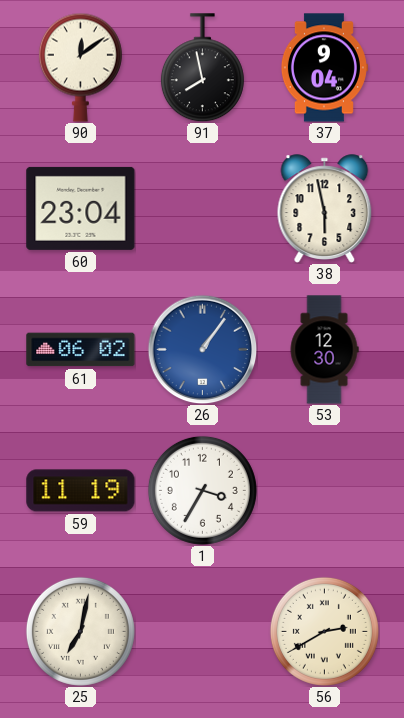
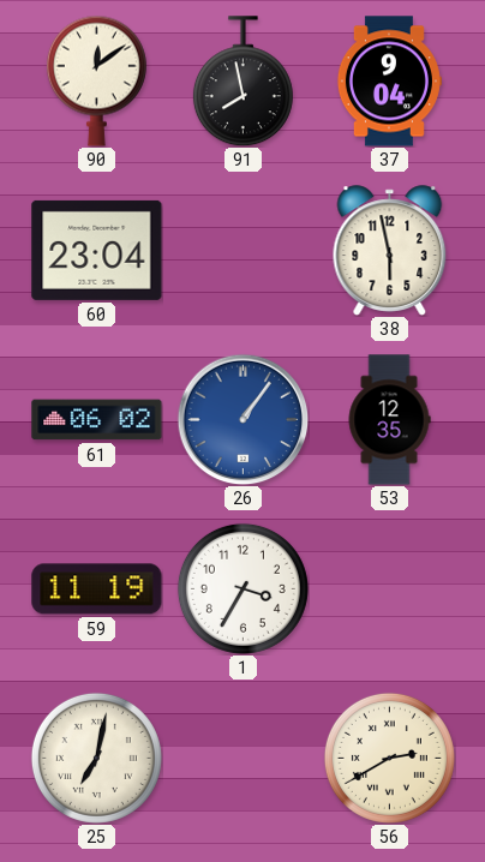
53: 12:30 -> 12:35 (389, 420)
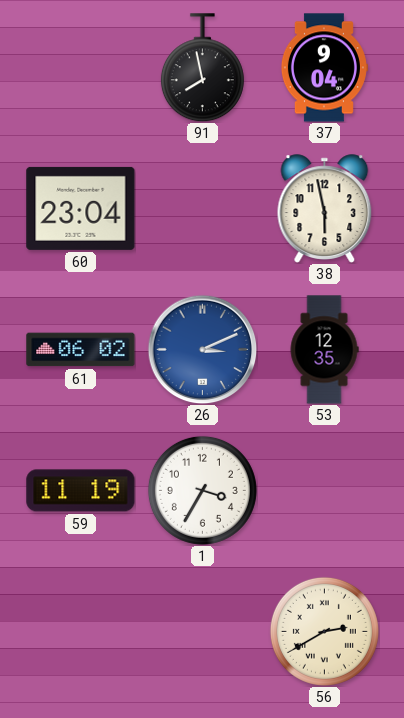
90: 12:09 -> none (96, 80)
26: 1:06 -> 3:11 (202, 349)
25: 7:02 -> none (96, 758)
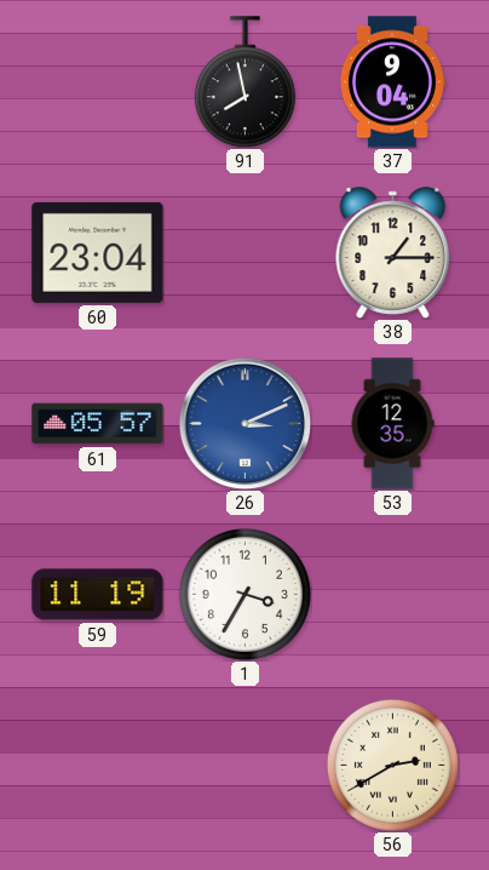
38: 5:58 -> 1:15 (393, 253)
61: 06:02 -> 05:57 (98, 424)
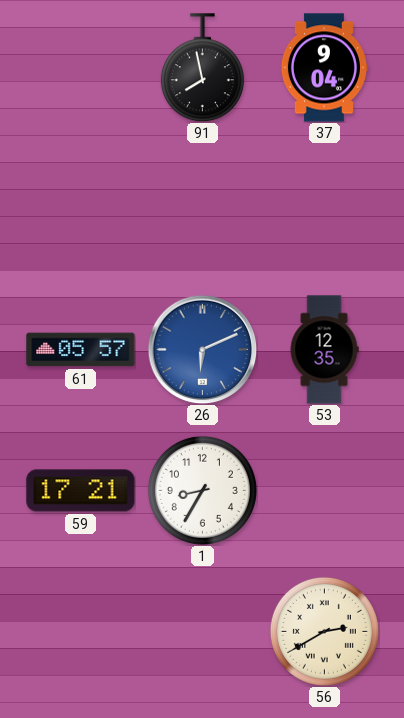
60: 23:04 -> none (98, 252)
38: 1:15 -> none (393, 253)
26: 3:11 -> 6:11 (202, 349)
59: 11:19 -> 17:21 (81, 491)
1: 3:35 -> 8:35 (202, 490)
